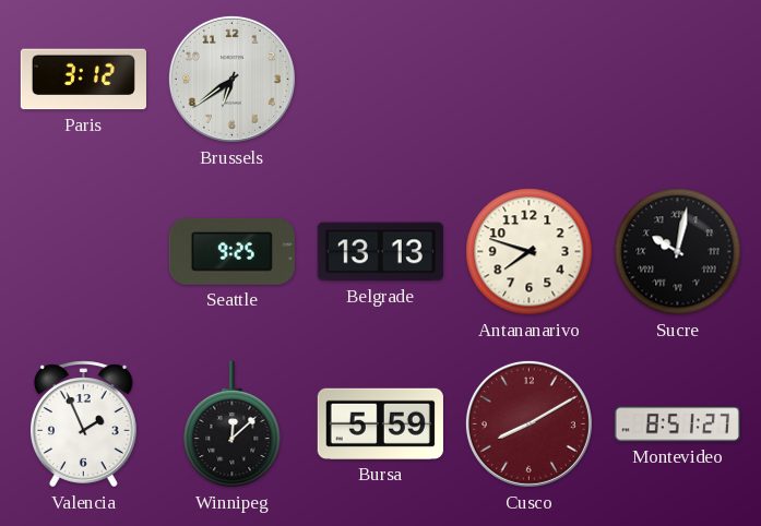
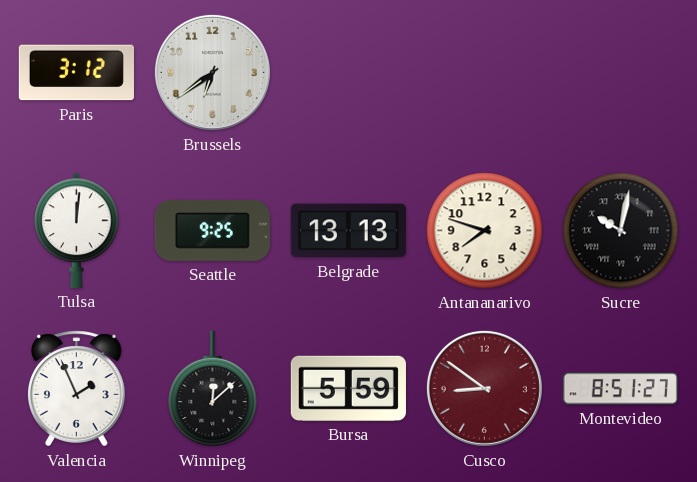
Tulsa: none -> 12:01 (77, 230)
Cusco: 8:10 -> 8:51 (484, 388)
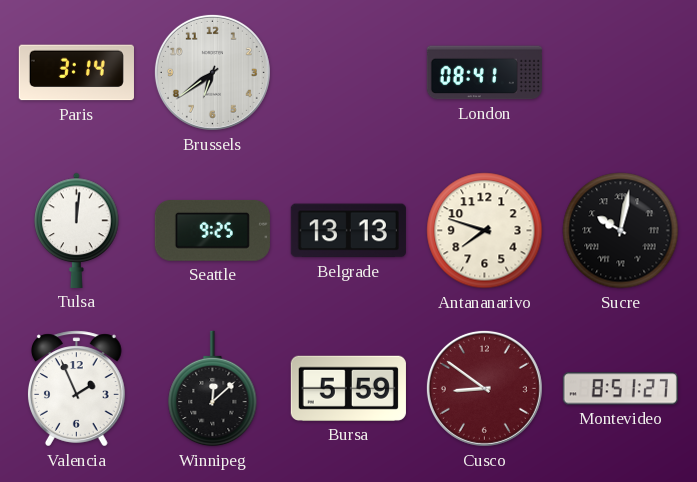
Paris: 3:12 -> 3:14 (76, 73)
London: none -> 08:41 (484, 73)
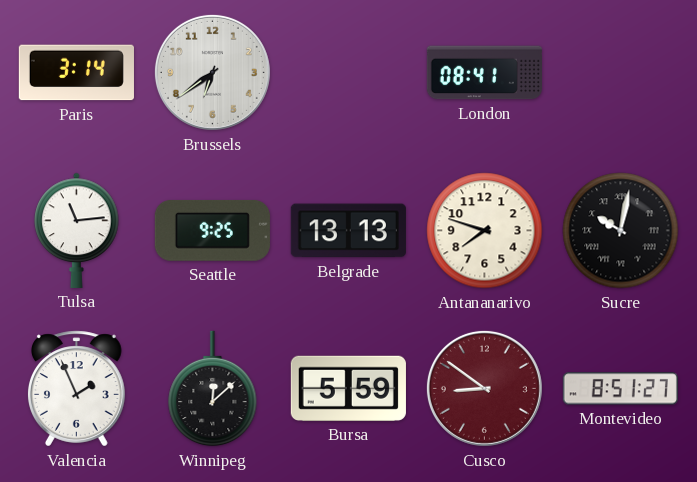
Tulsa: 12:01 -> 11:14 (77, 230)
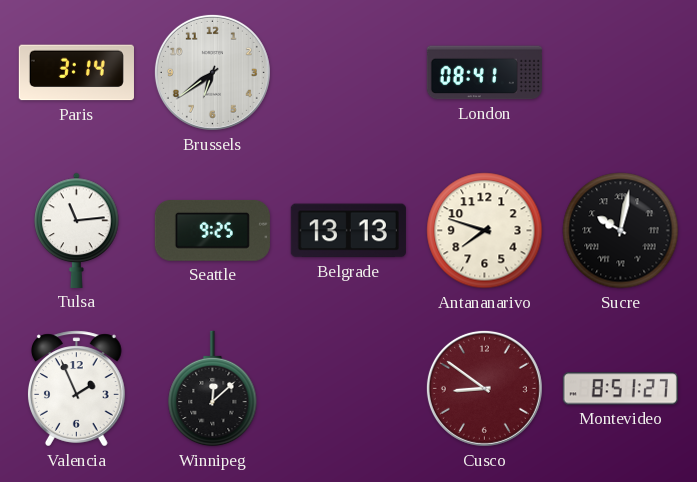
Bursa: 5:59 -> none (348, 388)
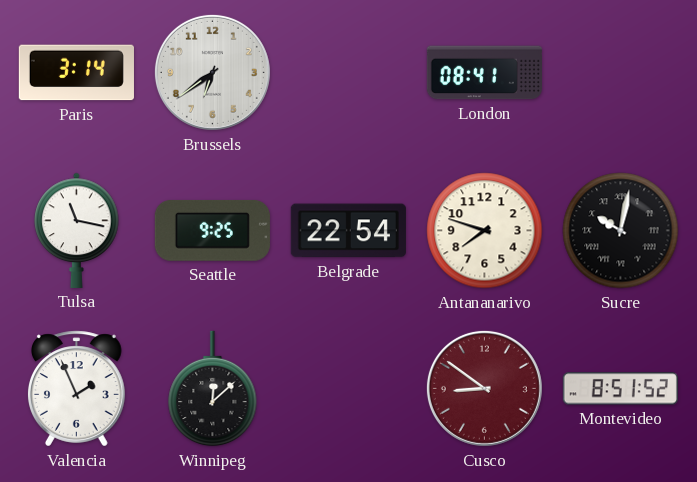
Tulsa: 11:14 -> 11:17 (77, 230)
Belgrade: 13:13 -> 22:54 (348, 231)
Montevideo: 8:51:27 -> 8:51:52 (620, 389)
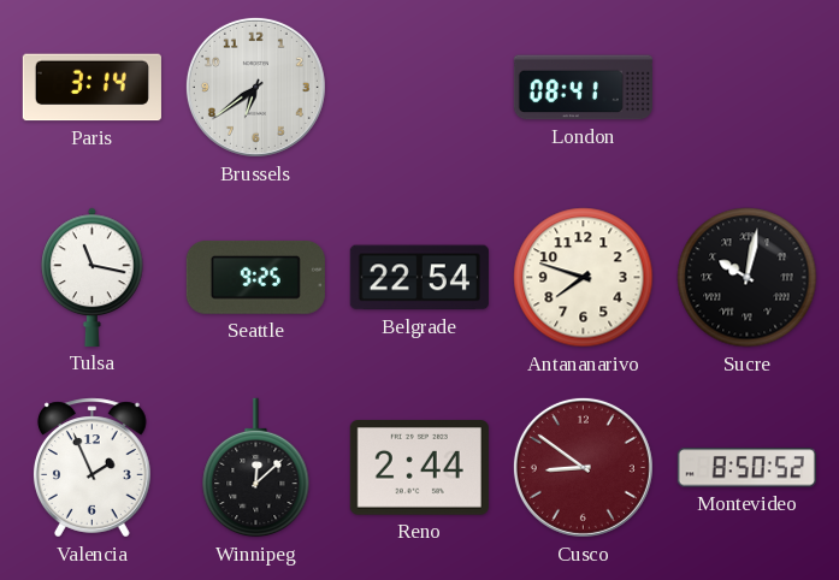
Reno: none -> 2:44 (419, 468)
Montevideo: 8:51 -> 8:50 (746, 468)
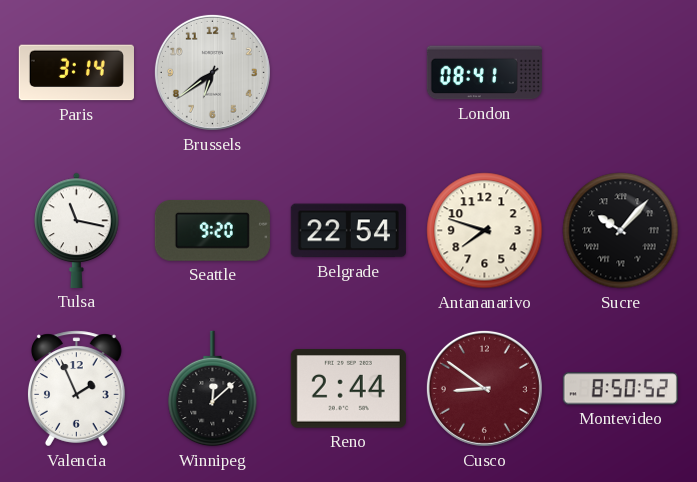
Seattle: 9:25 -> 9:20 (212, 230)
Sucre: 10:02 -> 10:07 (621, 231)
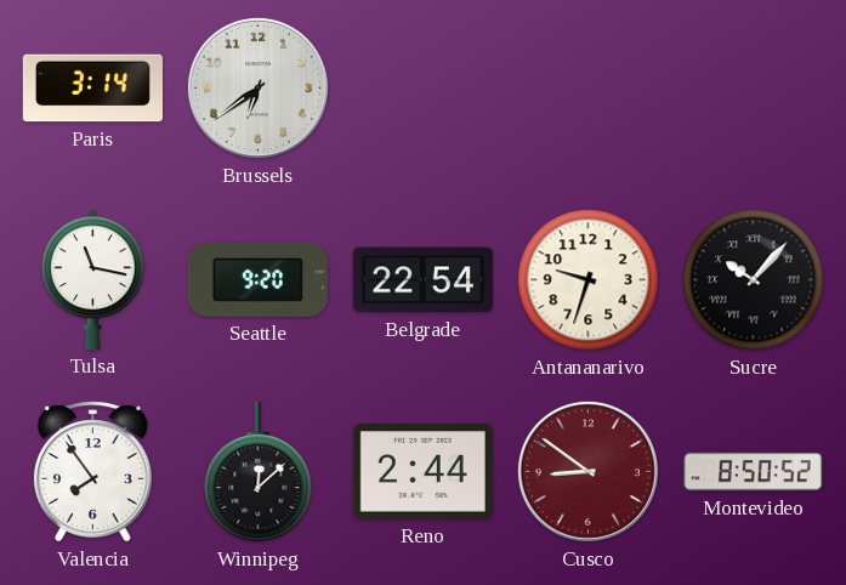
London: 08:41 -> none (484, 73)
Antananarivo: 7:48 -> 9:33 (589, 280)
Valencia: 1:56 -> 7:54 (92, 472)
